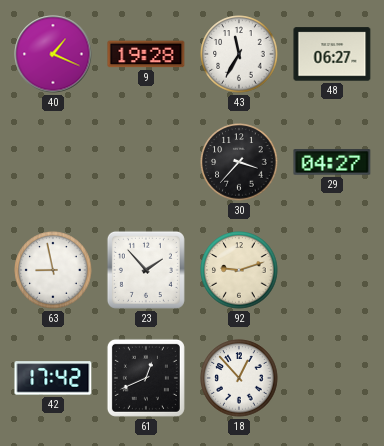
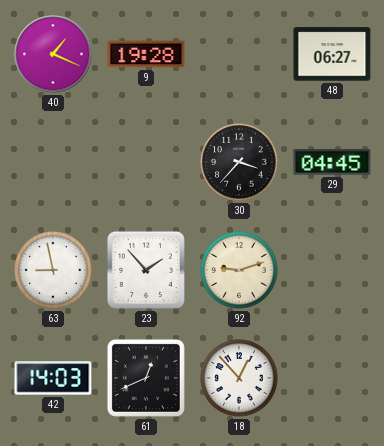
43: 11:35 -> none (239, 54)
29: 04:27 -> 04:45 (332, 162)
42: 17:42 -> 14:03 (53, 378)
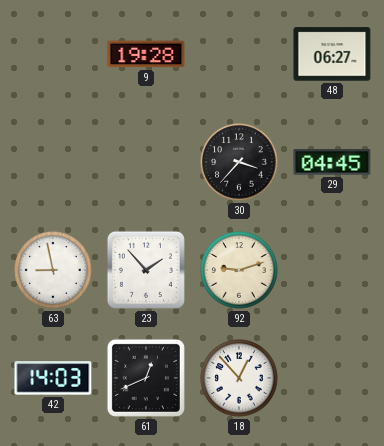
40: 1:19 -> none (53, 54)
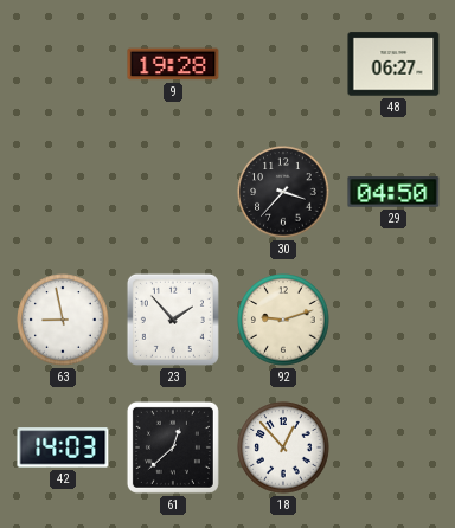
29: 04:45 -> 04:50 (393, 192)
61: 12:41 -> 12:38 (173, 447)
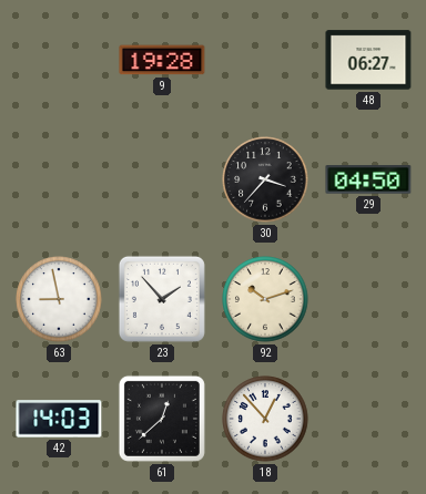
92: 9:12 -> 10:12 (265, 299)
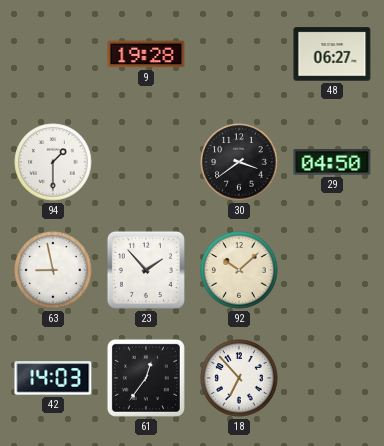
94: none -> 1:30 (53, 162)
30: 3:37 -> 3:39 (239, 162)
92: 10:12 -> 10:08 (239, 270)
61: 12:38 -> 12:36 (146, 378)
18: 12:53 -> 6:53 (239, 378)
